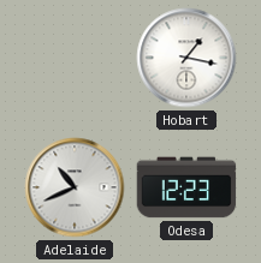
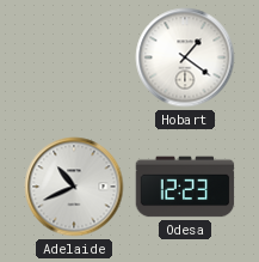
Hobart: 1:17 -> 1:21 (185, 57)
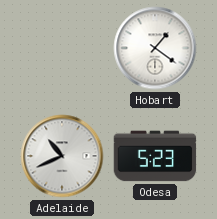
Odesa: 12:23 -> 5:23 (155, 156)
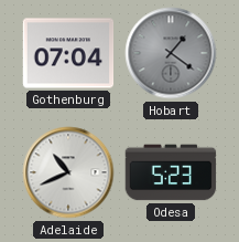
Gothenburg: none -> 07:04 (68, 53)
Hobart dial: white -> grey (171, 53)
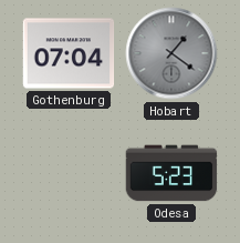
Adelaide: 10:41 -> none (68, 172)
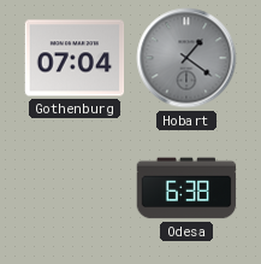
Odesa: 5:23 -> 6:38 (186, 188)
